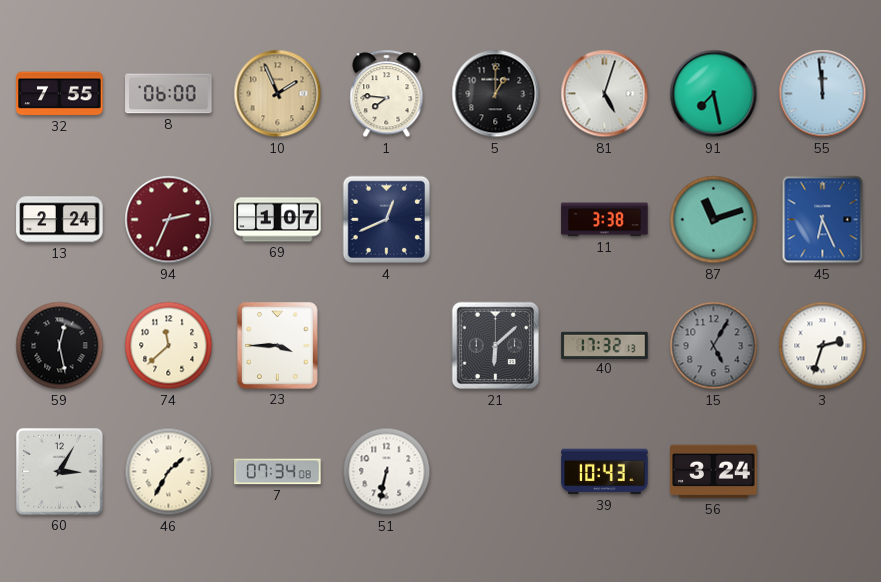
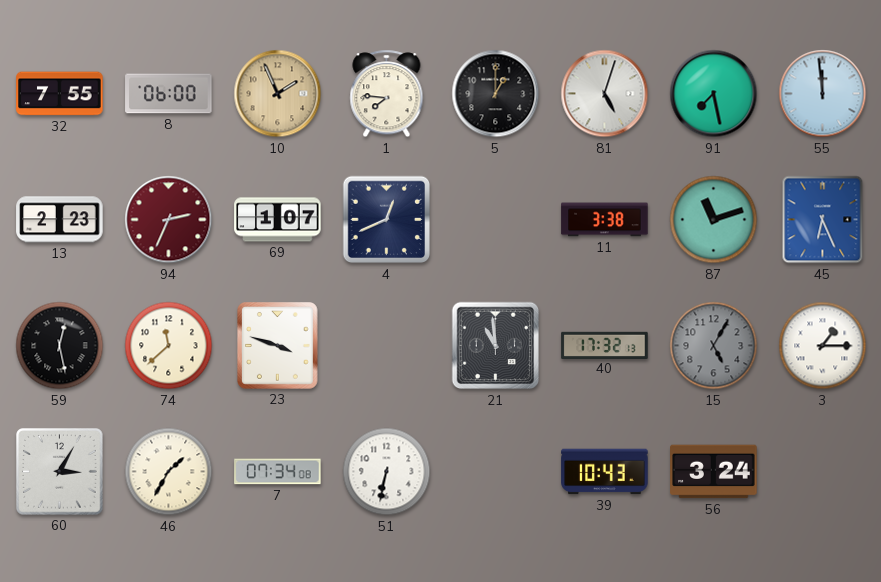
13: 2:24 -> 2:23 (60, 220)
23: 3:45 -> 3:48 (278, 346)
21: 6:08 -> 10:59 (496, 346)
3: 2:33 -> 1:15 (823, 346)
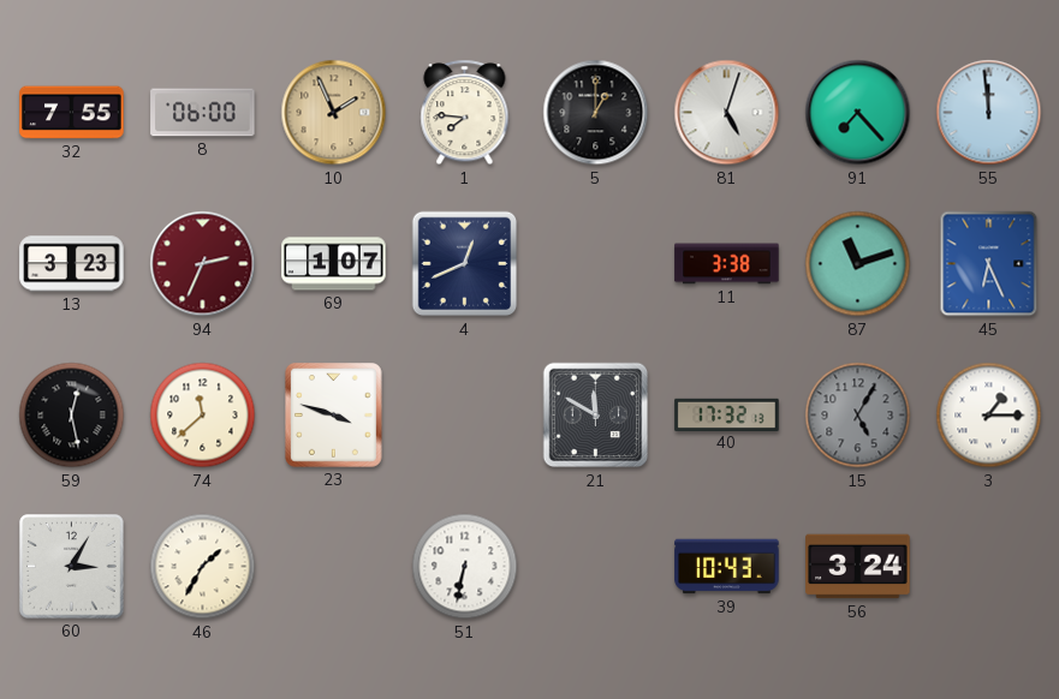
91: 7:28 -> 7:23 (858, 113)
13: 2:23 -> 3:23 (72, 264)
21: 10:59 -> 11:50 (596, 416)
7: 07:34 -> none (278, 472)
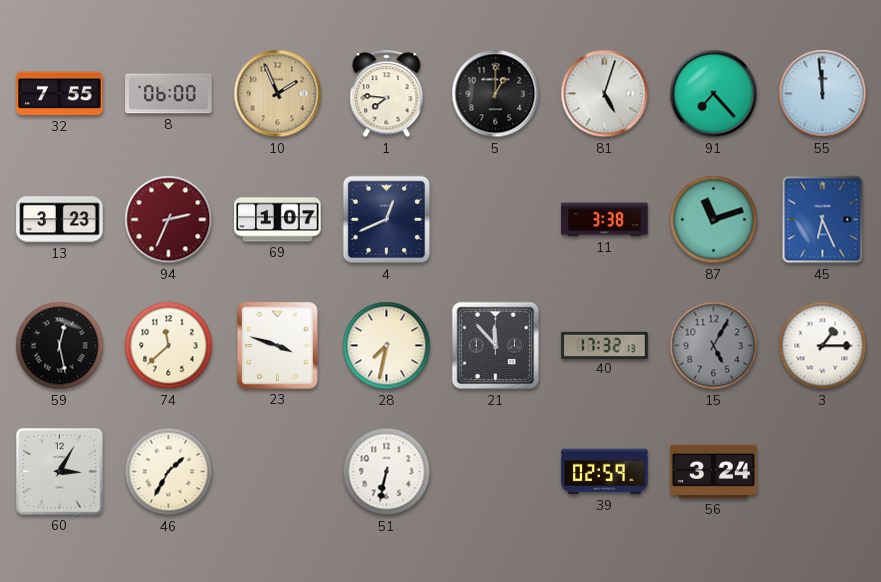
28: none -> 7:32 (387, 346)
21: 11:50 -> 11:53 (496, 346)
39: 10:43 -> 02:59 (605, 472)
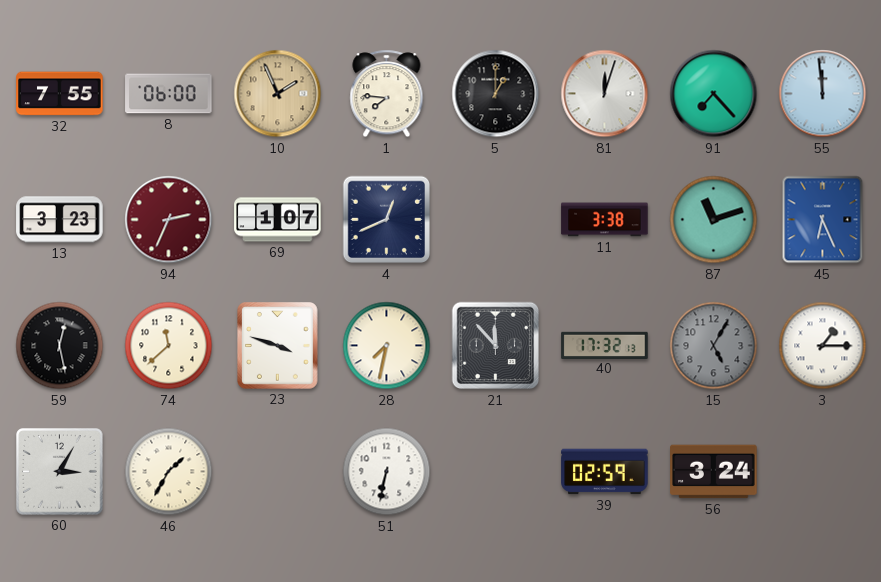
81: 5:03 -> 12:03 (605, 94)
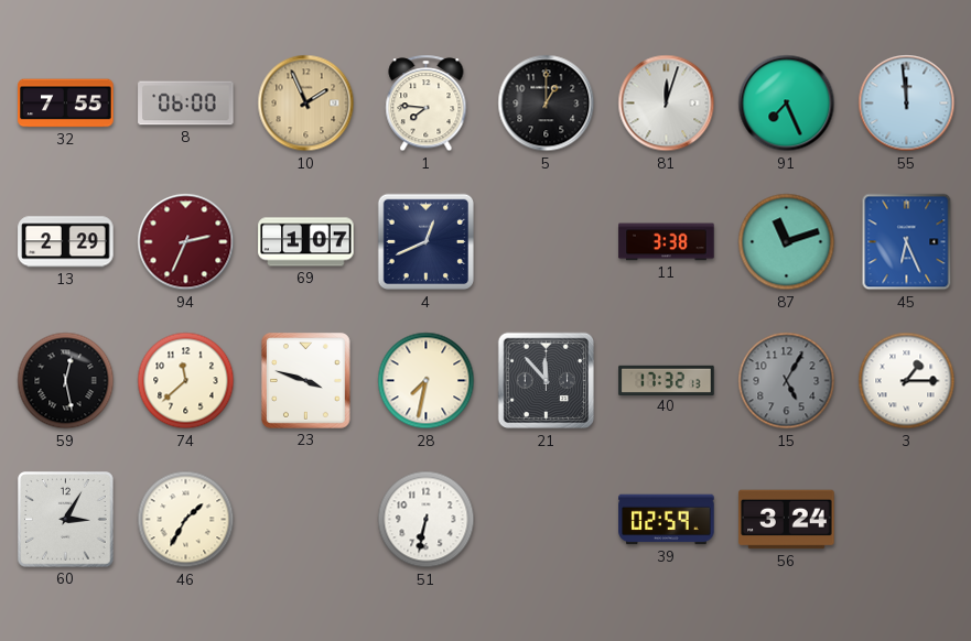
91: 7:23 -> 7:26 (787, 104)
13: 3:23 -> 2:29 (66, 242)
